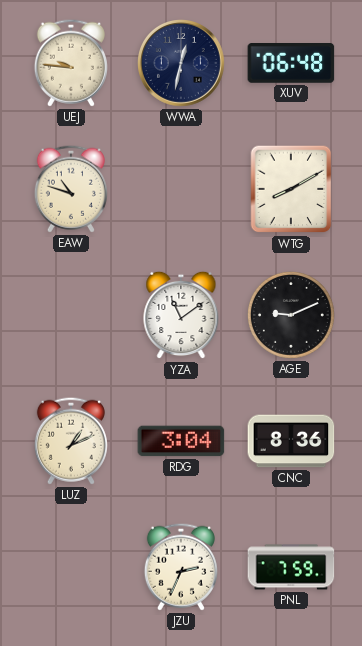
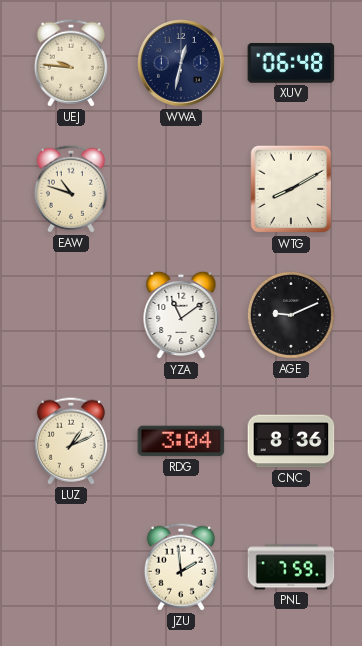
JZU: 2:34 -> 1:59 (181, 567)
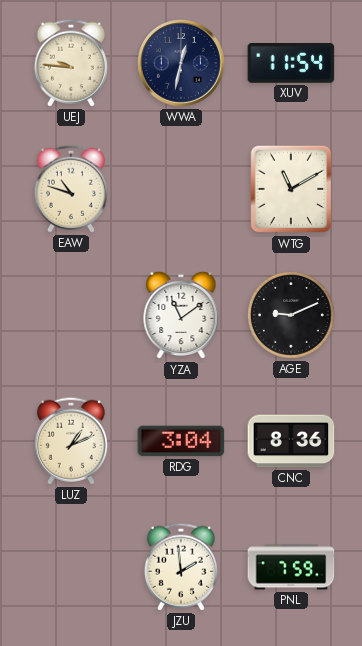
XUV: 06:48 -> 11:54 (291, 64)
WTG: 8:10 -> 11:10 (291, 189)
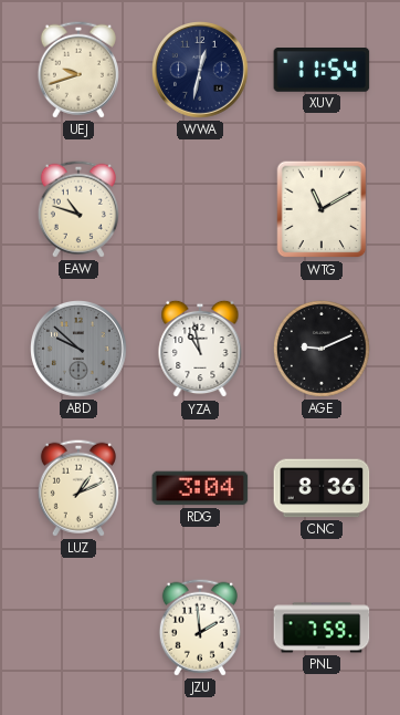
UEJ: 9:46 -> 9:42 (78, 70)
ABD: none -> 9:52 (80, 350)
YZA: 11:09 -> 10:58 (200, 349)
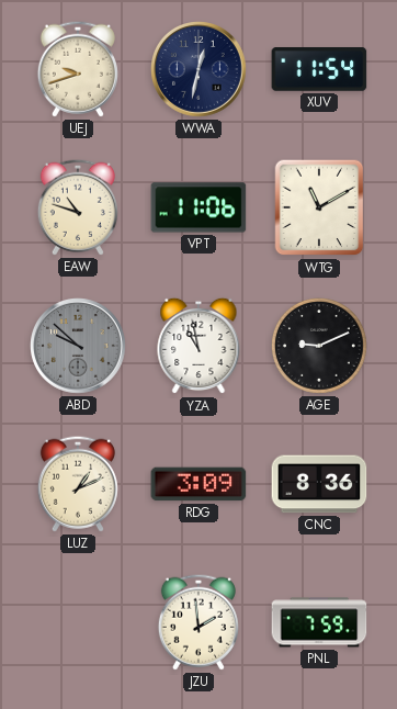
VPT: none -> 11:06 (198, 207)
RDG: 3:04 -> 3:09 (198, 484)
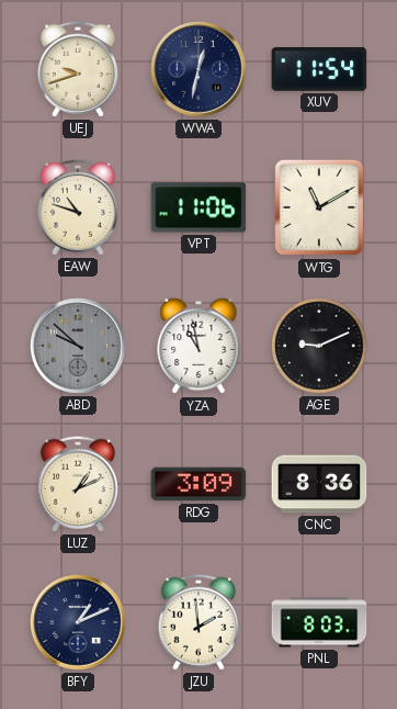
BFY: none -> 1:11 (79, 623)
PNL: 7:59 -> 8:03 (319, 622)
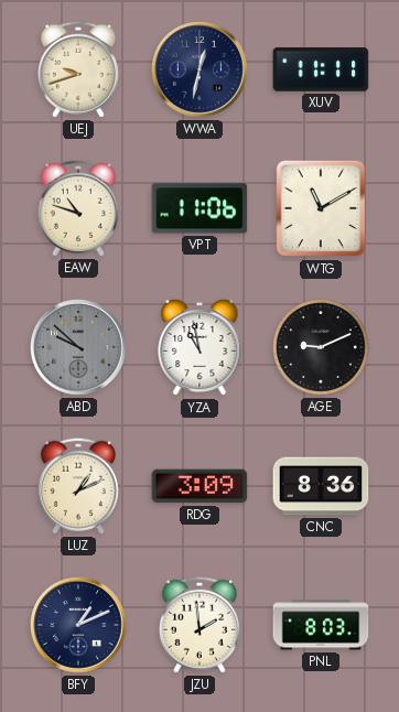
XUV: 11:54 -> 11:11 (321, 71)
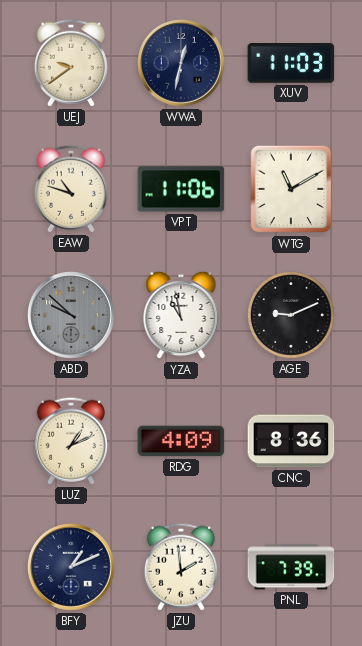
UEJ: 9:42 -> 9:39 (71, 63)
XUV: 11:11 -> 11:03 (291, 64)
RDG: 3:09 -> 4:09 (181, 441)
PNL: 8:03 -> 7:39 (291, 567)
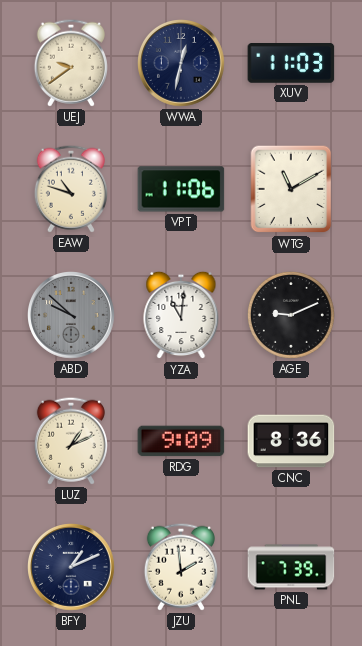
YZA: 10:58 -> 11:01 (181, 315)
RDG: 4:09 -> 9:09 (181, 441)
